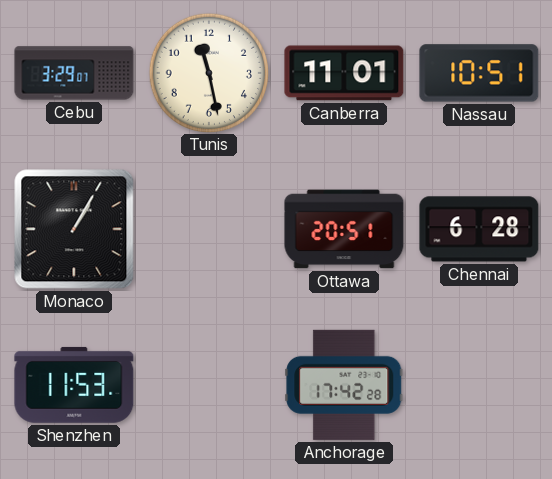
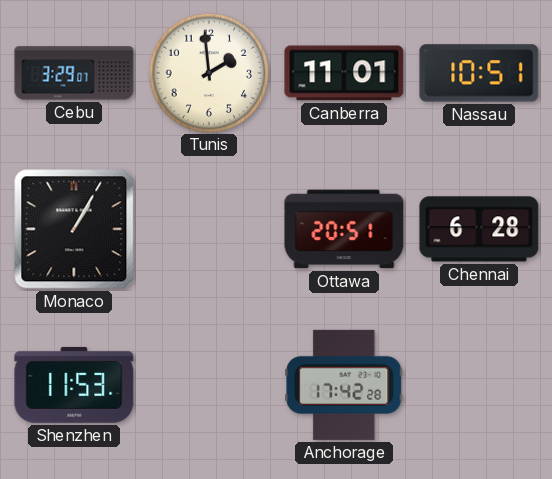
Tunis: 11:28 -> 1:59 (208, 72)
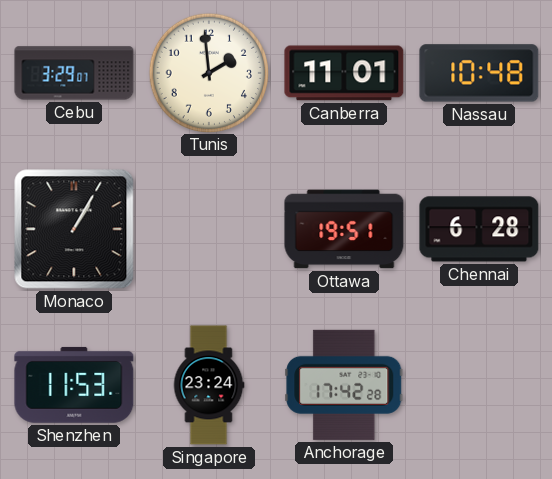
Nassau: 10:51 -> 10:48 (479, 73)
Ottawa: 20:51 -> 19:51 (344, 229)
Singapore: none -> 23:24 (209, 385)
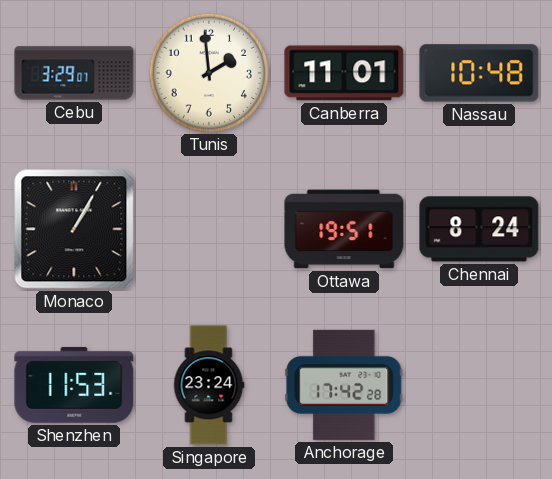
Chennai: 6:28 -> 8:24 (479, 229)
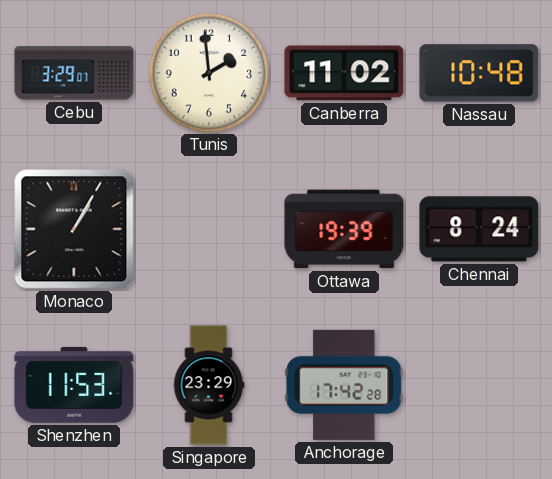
Canberra: 11:01 -> 11:02 (344, 73)
Ottawa: 19:51 -> 19:39 (344, 229)
Singapore: 23:24 -> 23:29 (209, 385)
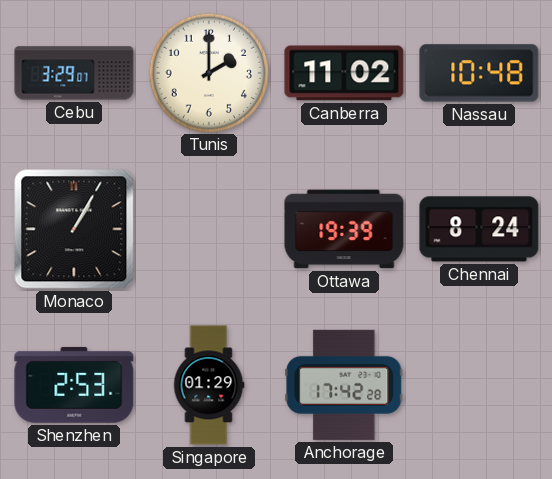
Tunis: 1:59 -> 2:00 (208, 72)
Shenzhen: 11:53 -> 2:53 (74, 385)
Singapore: 23:29 -> 01:29 (209, 385)
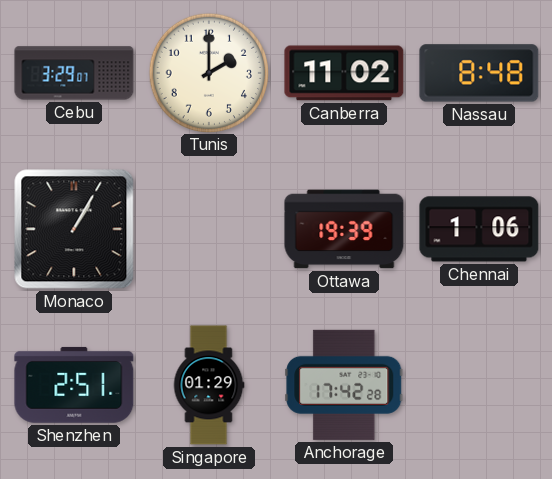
Nassau: 10:48 -> 8:48 (479, 73)
Chennai: 8:24 -> 1:06 (479, 229)
Shenzhen: 2:53 -> 2:51 (74, 385)
